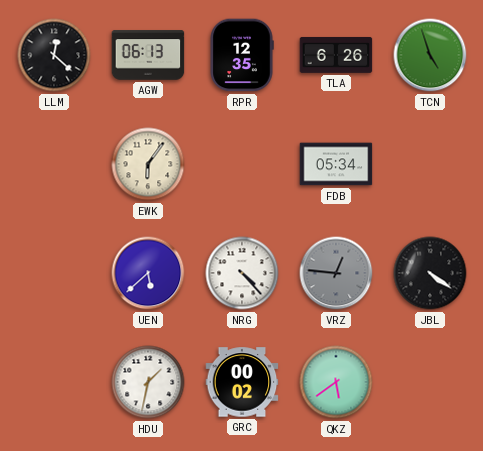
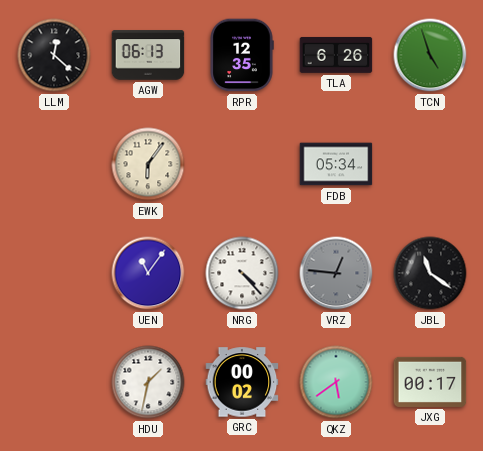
UEN: 5:38 -> 11:06 (148, 273)
JBL: 4:21 -> 11:21 (430, 273)
JXG: none -> 00:17 (430, 382)
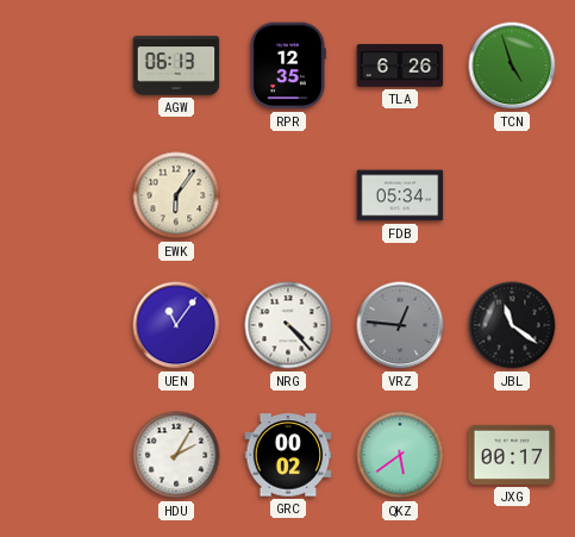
LLM: 12:22 -> none (54, 55)
HDU: 1:32 -> 2:05 (176, 455)
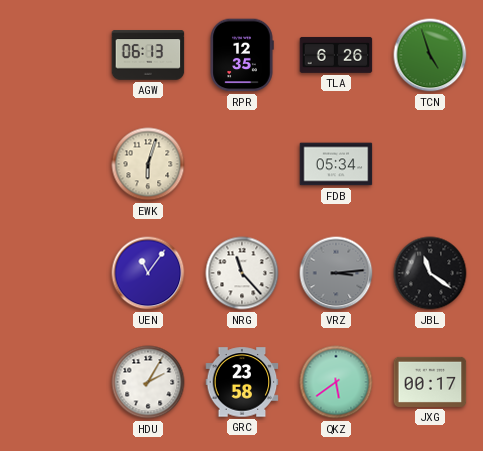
EWK: 6:06 -> 6:03 (148, 164)
NRG: 4:23 -> 11:23 (242, 273)
VRZ: 12:46 -> 3:14 (336, 273)
GRC: 00:02 -> 23:58 (242, 382)
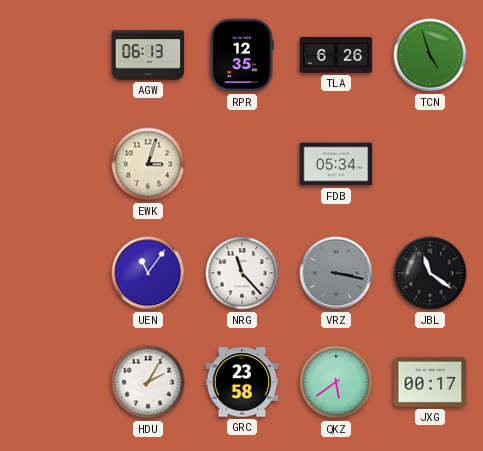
EWK: 6:03 -> 3:03 (148, 164)
VRZ: 3:14 -> 3:17 (336, 273)
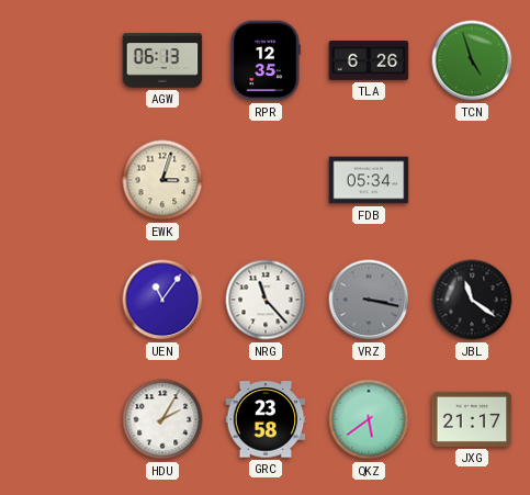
JXG: 00:17 -> 21:17 (472, 419)
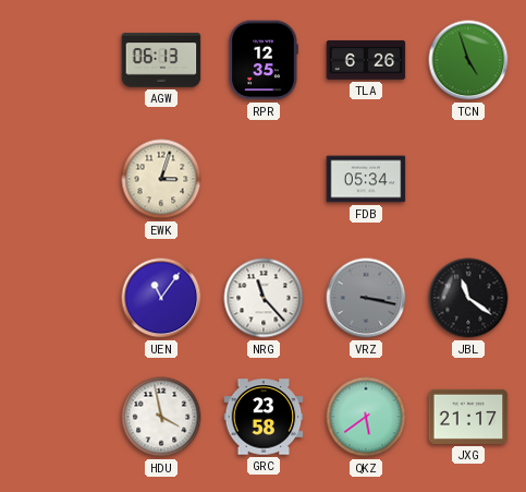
HDU: 2:05 -> 3:58 (161, 417)
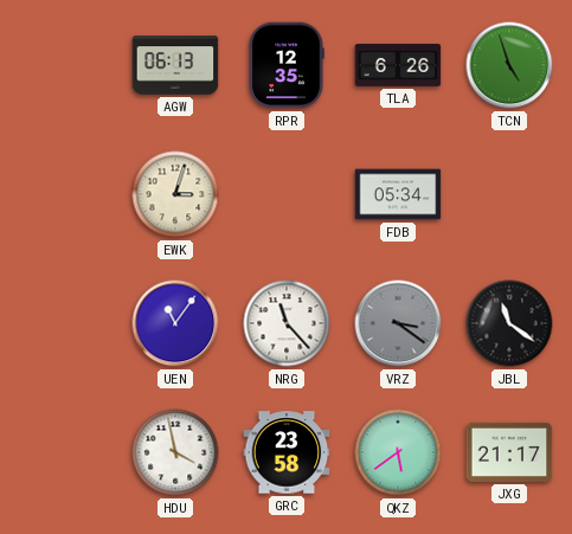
VRZ: 3:17 -> 3:21 (398, 323)
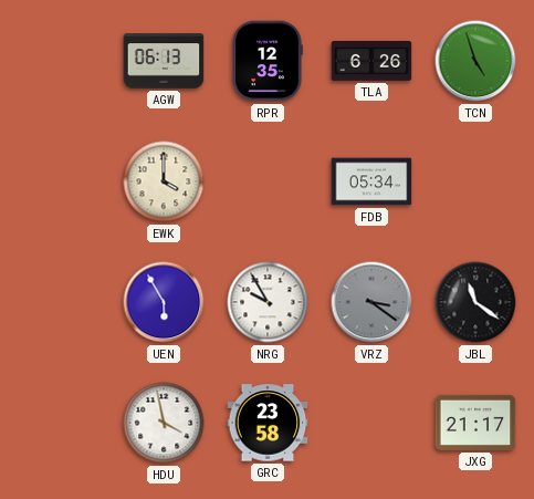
EWK: 3:03 -> 4:00 (164, 181)
UEN: 11:06 -> 5:55 (164, 302)
NRG: 11:23 -> 9:55 (268, 302)
QKZ: 5:39 -> none (398, 452)
